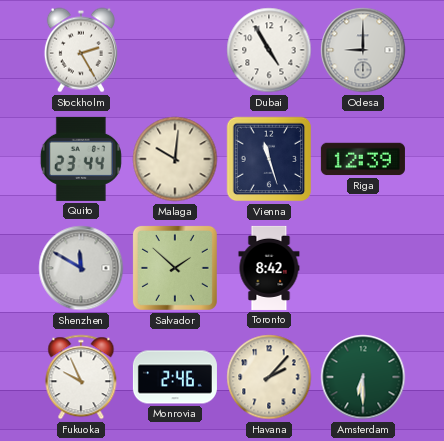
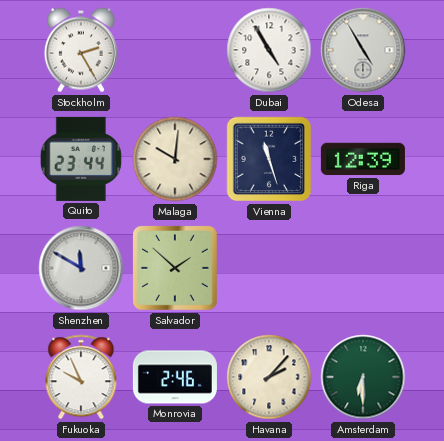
Odesa: 9:00 -> 4:55 (363, 50)
Toronto: 8:42 -> none (269, 268)
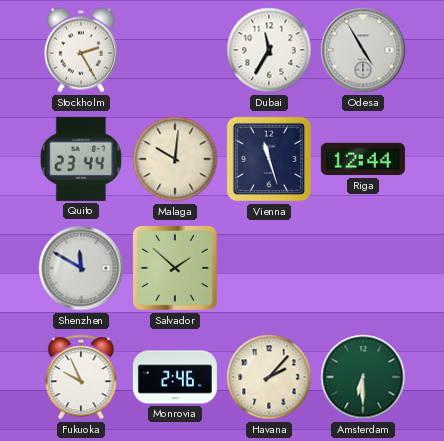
Dubai: 4:55 -> 11:35 (269, 50)
Riga: 12:39 -> 12:44 (363, 159)
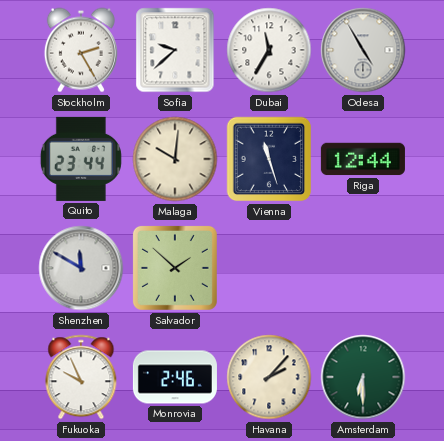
Sofia: none -> 9:38 (175, 50)
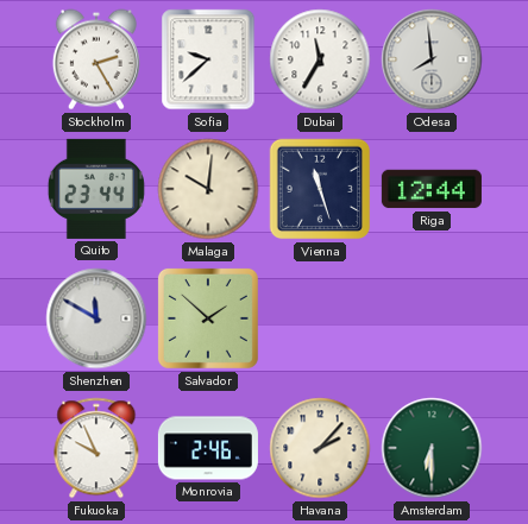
Odesa: 4:55 -> 7:59 (432, 59)
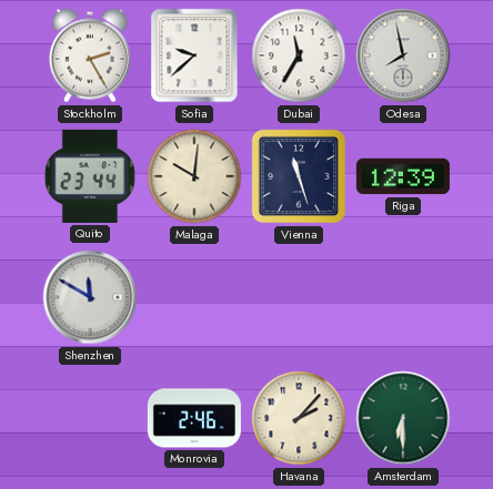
Odesa: 7:59 -> 7:58 (403, 55)
Riga: 12:44 -> 12:39 (403, 176)
Salvador: 1:52 -> none (208, 318)
Fukuoka: 9:56 -> none (96, 448)
